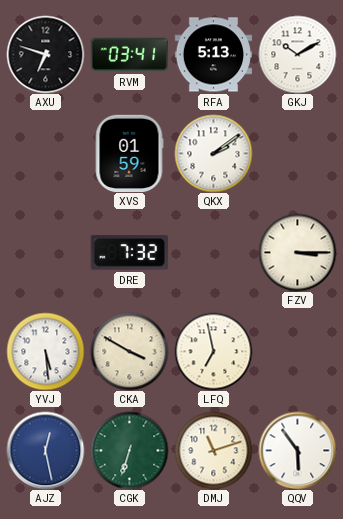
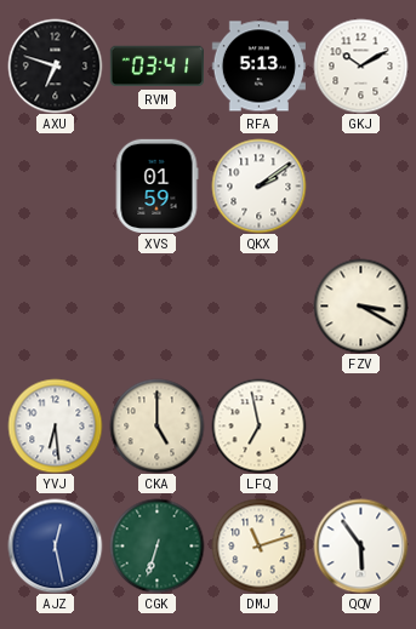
DRE: 7:32 -> none (129, 253)
FZV: 3:15 -> 3:20 (360, 305)
YVJ: 5:29 -> 6:29 (55, 425)
CKA: 3:50 -> 5:00 (156, 425)
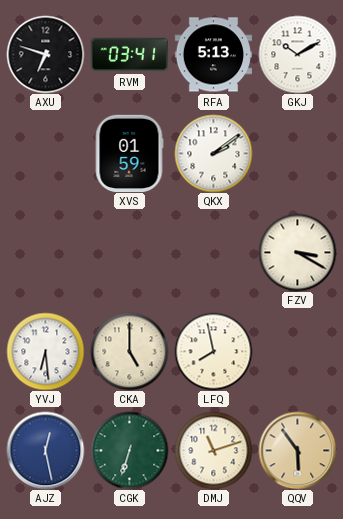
LFQ: 6:58 -> 7:58 (213, 351)
QQV dial: white -> champagne (297, 450)
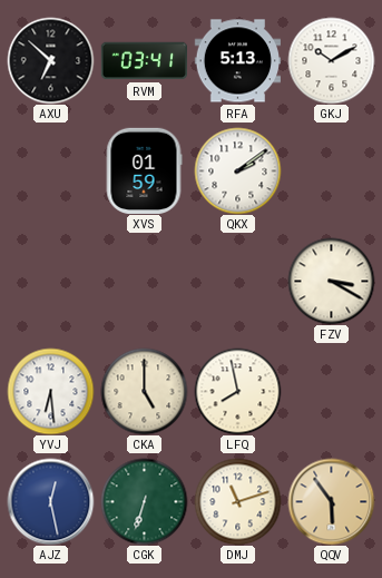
AXU: 6:48 -> 6:52 (50, 60)
